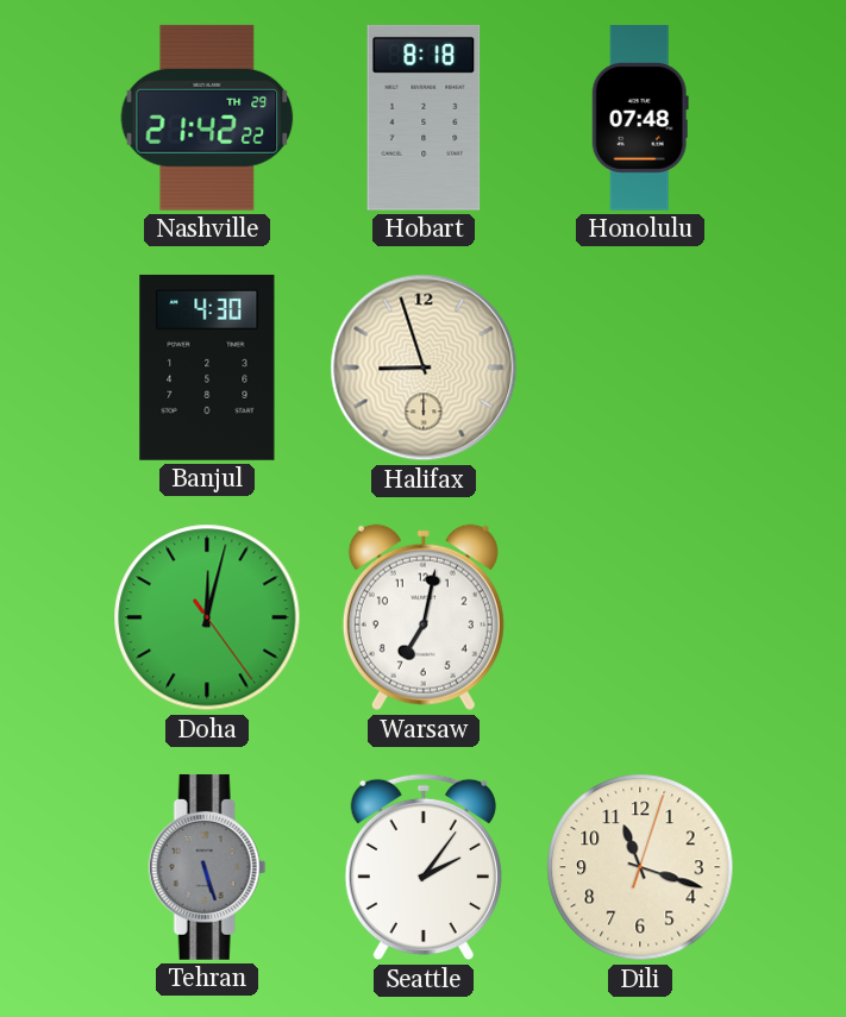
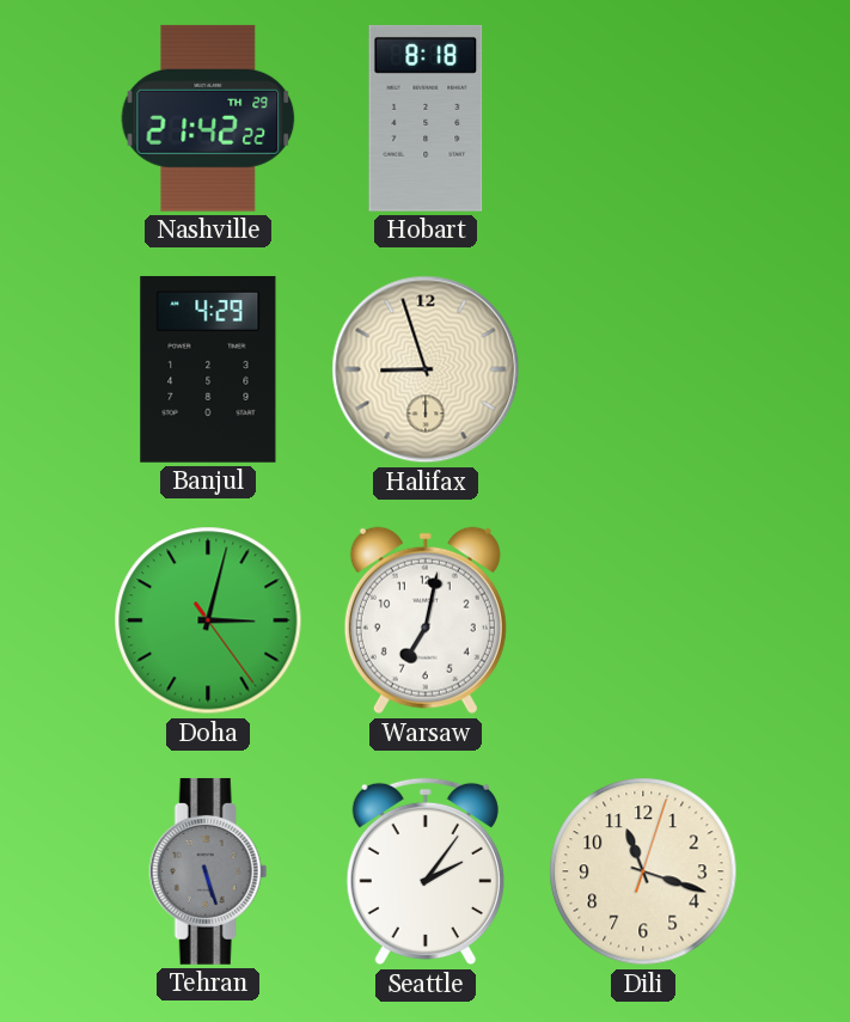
Honolulu: 07:48 -> none (640, 119)
Banjul: 4:30 -> 4:29 (208, 369)
Doha: 12:02 -> 3:02 (208, 620)
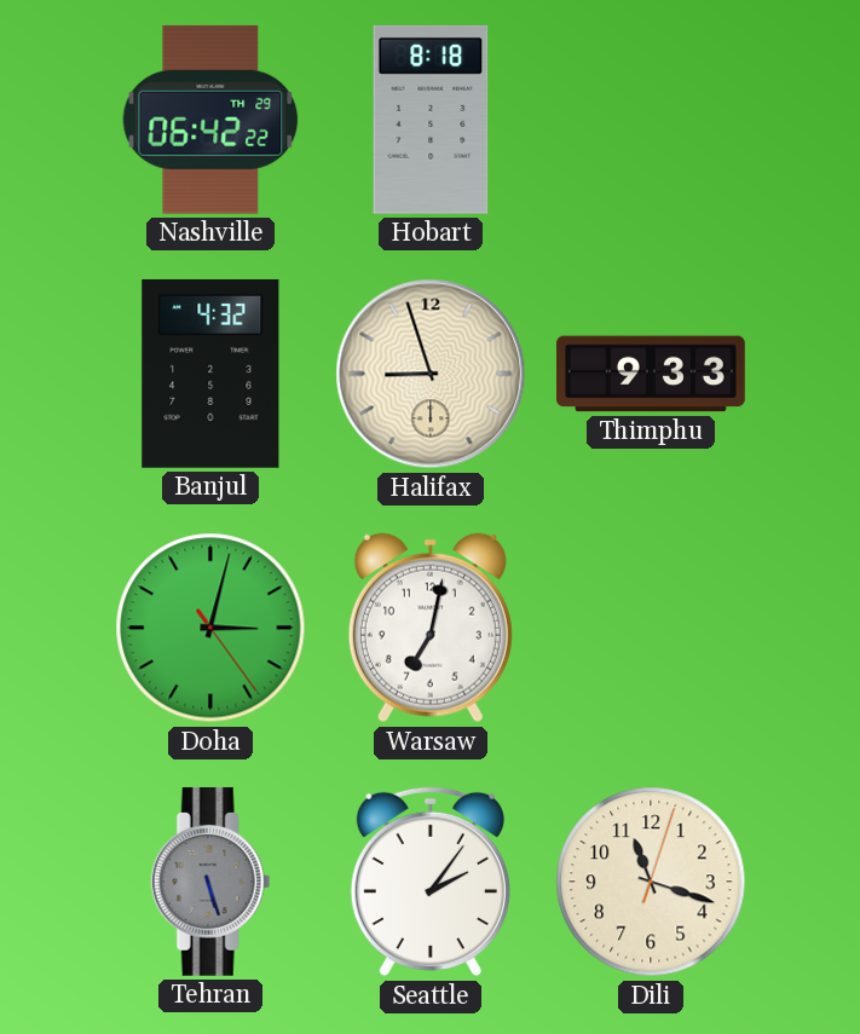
Nashville: 21:42 -> 06:42 (210, 120)
Banjul: 4:29 -> 4:32 (210, 374)
Thimphu: none -> 9:33 (652, 374)
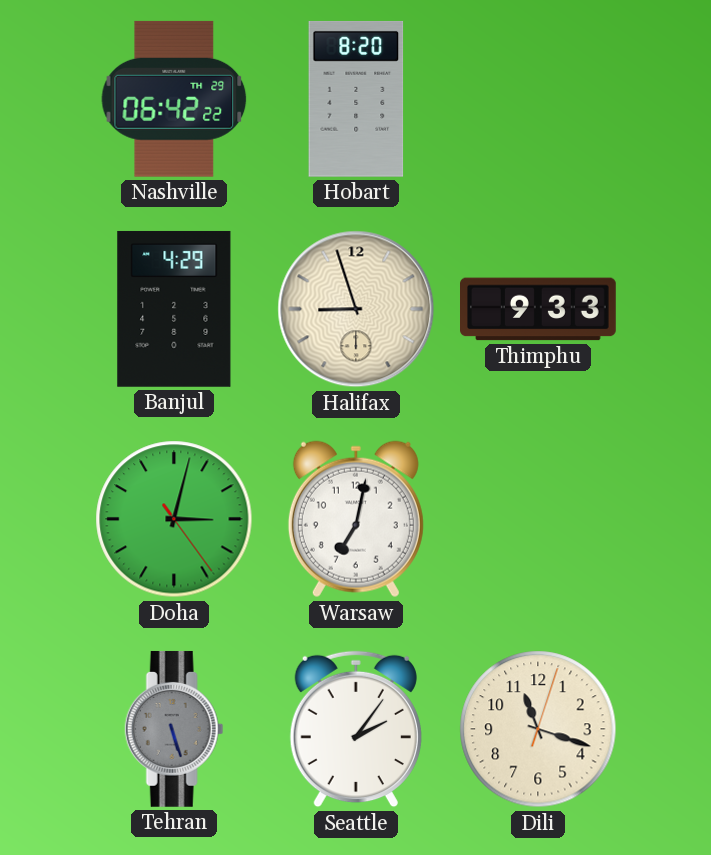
Hobart: 8:18 -> 8:20 (356, 99)
Banjul: 4:32 -> 4:29 (174, 309)
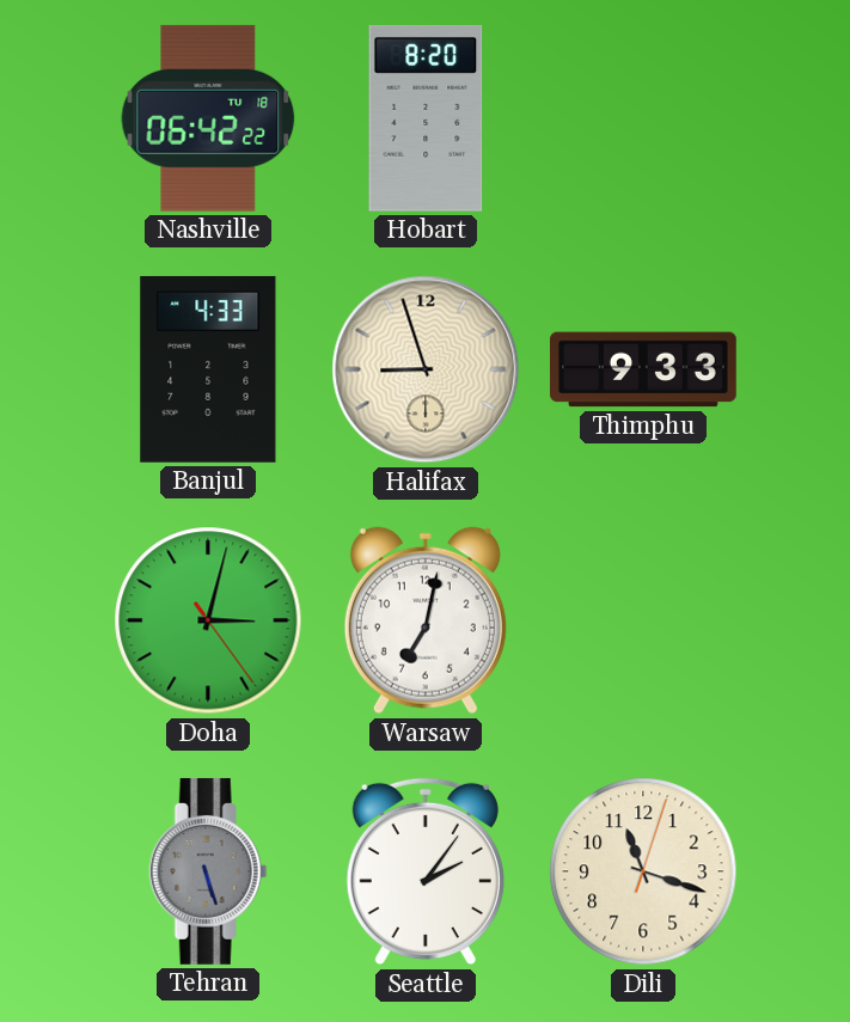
Nashville date: TH 29 -> TU 18 (208, 118)
Banjul: 4:29 -> 4:33 (208, 369)
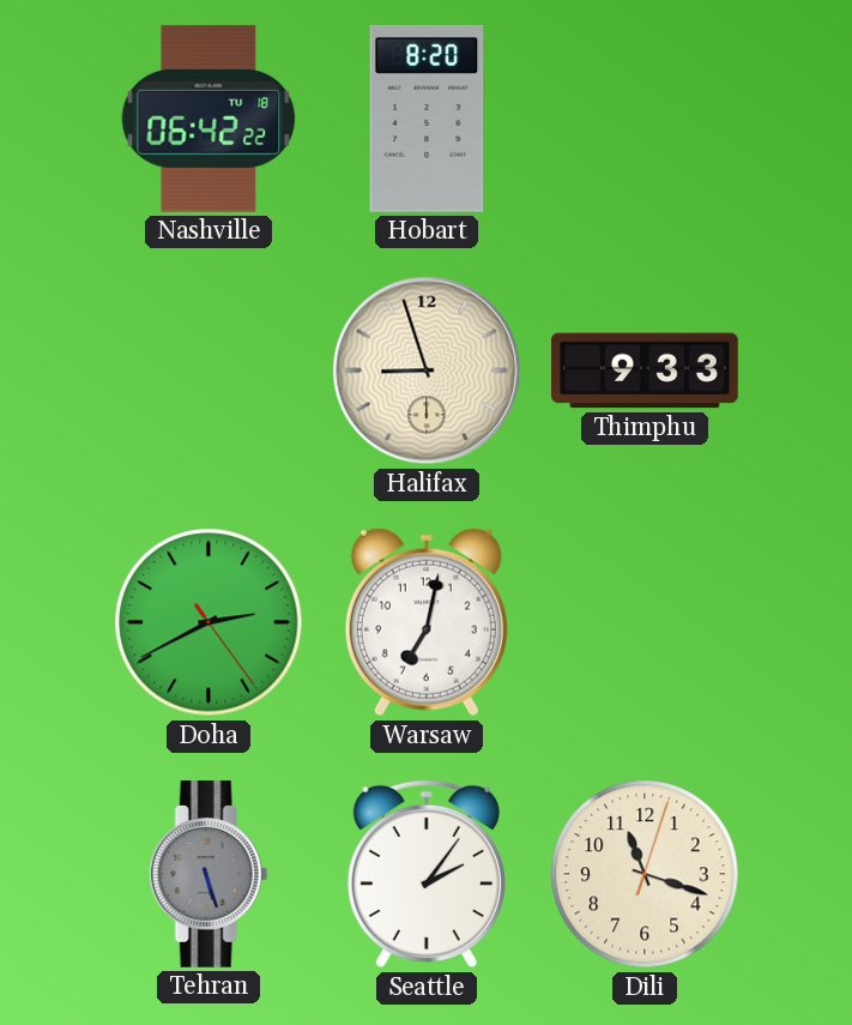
Banjul: 4:33 -> none (208, 369)
Doha: 3:02 -> 2:40 (209, 622)
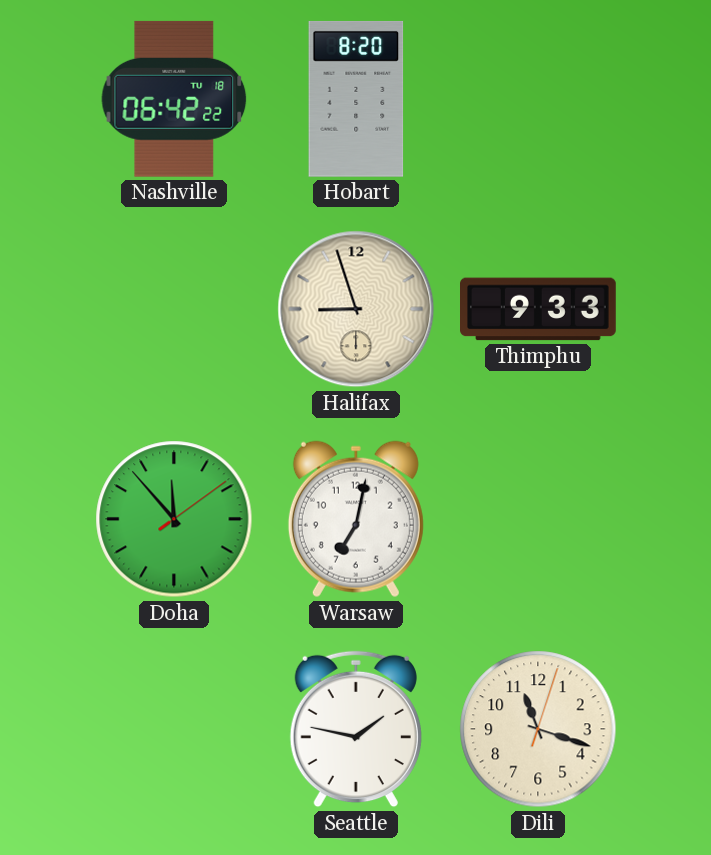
Doha: 2:40 -> 11:53 (174, 519)
Tehran: 5:27 -> none (209, 874)
Seattle: 2:06 -> 1:47 (356, 729)
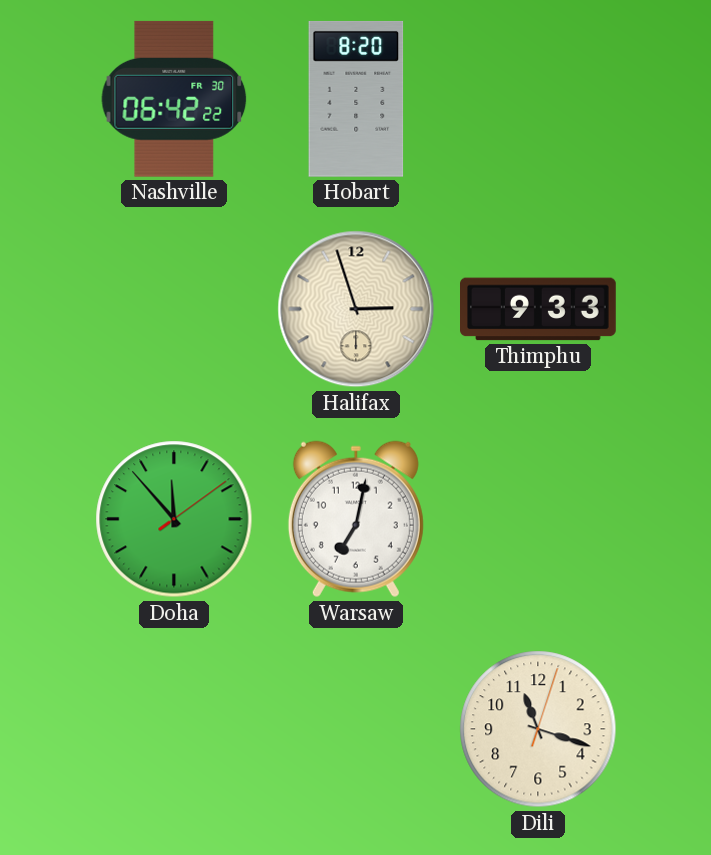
Nashville date: TU 18 -> FR 30 (174, 99)
Halifax: 8:57 -> 2:57 (356, 309)
Seattle: 1:47 -> none (356, 729)
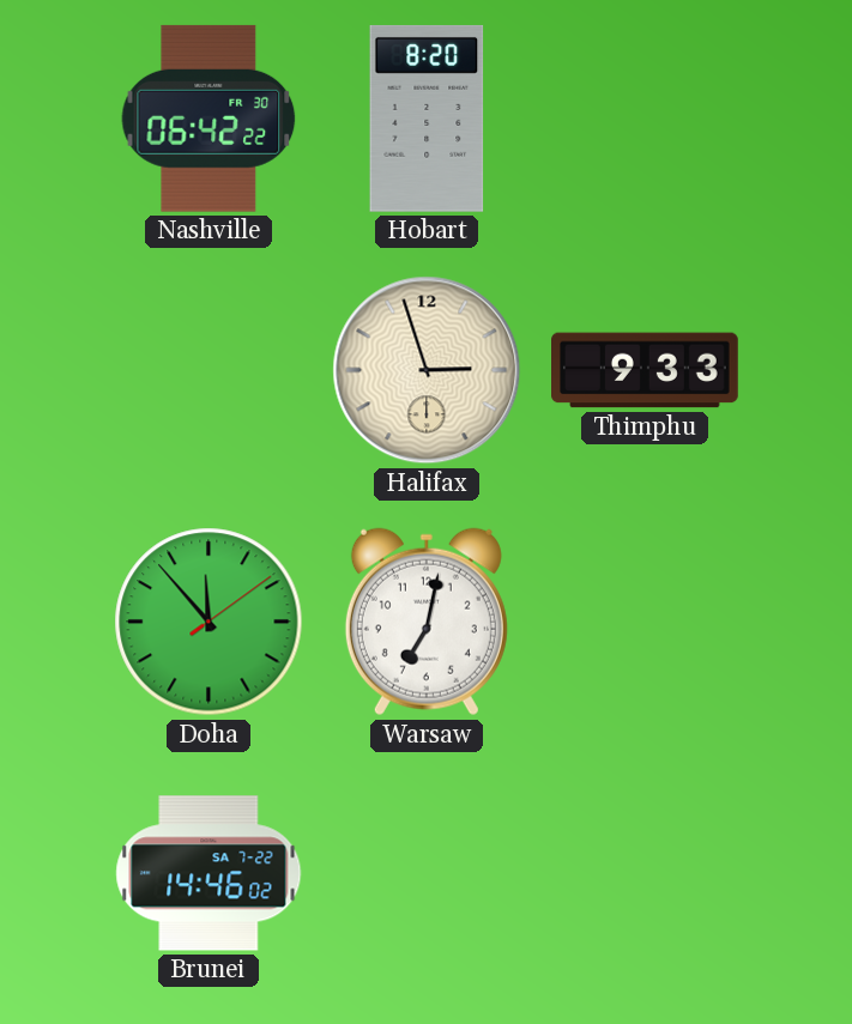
Brunei: none -> 14:46 (209, 873)
Dili: 11:18 -> none (538, 729)
